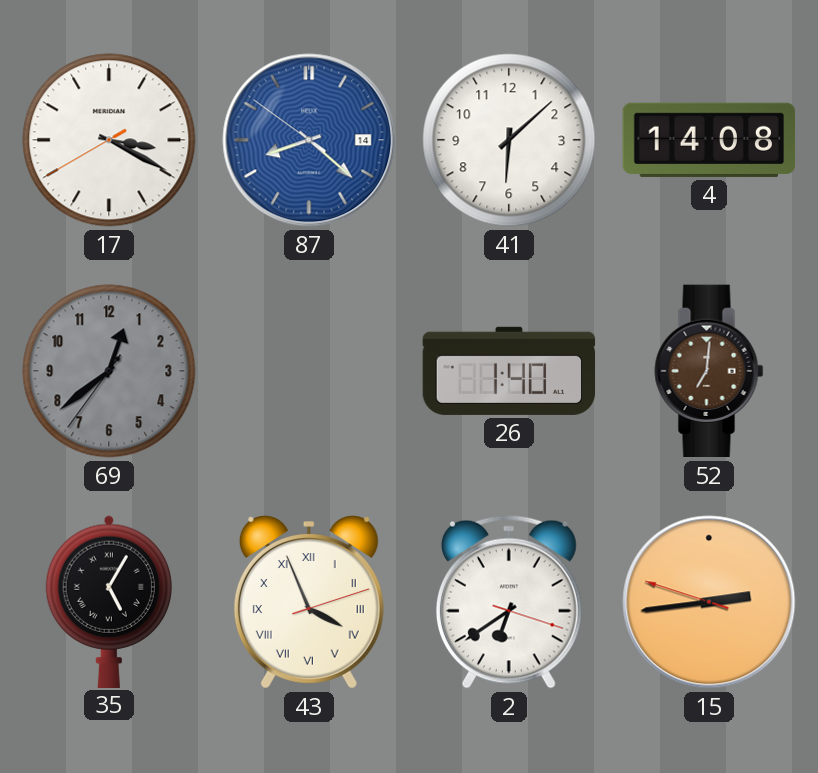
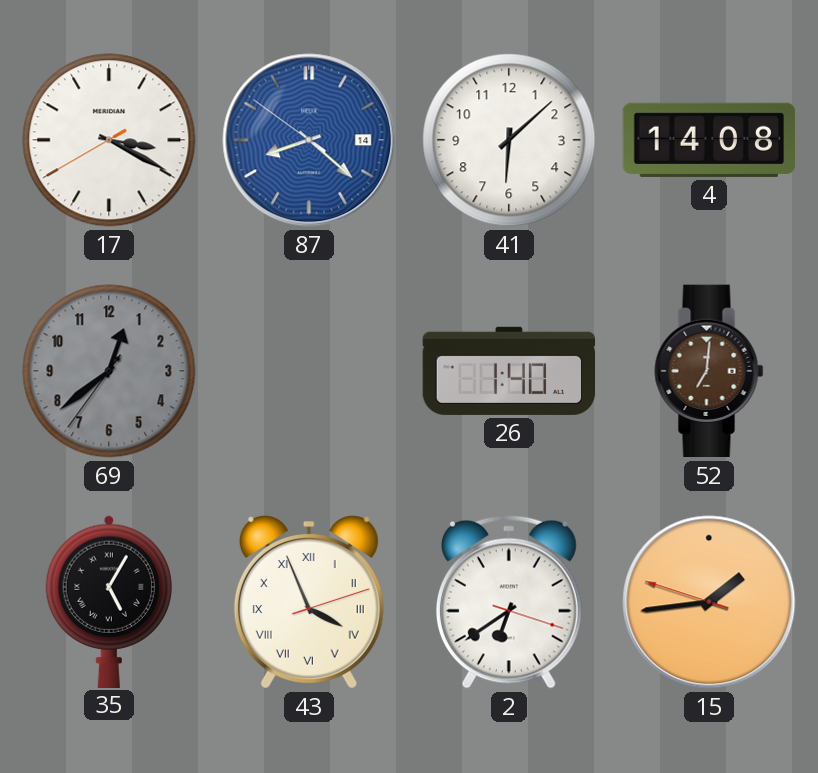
15: 2:43 -> 1:43 (709, 602)
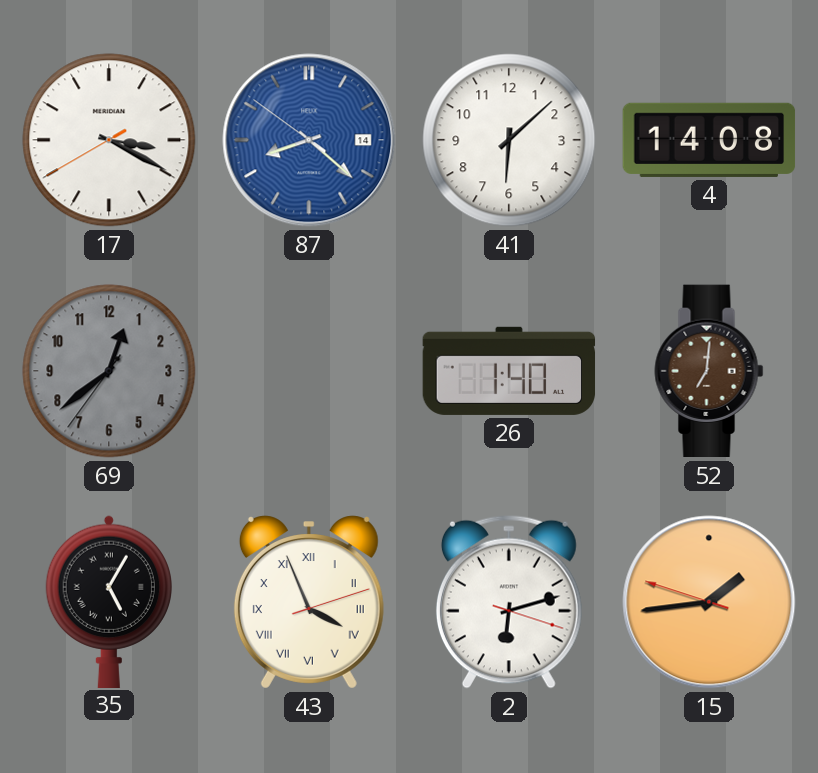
2: 6:39 -> 6:12 (509, 602)
